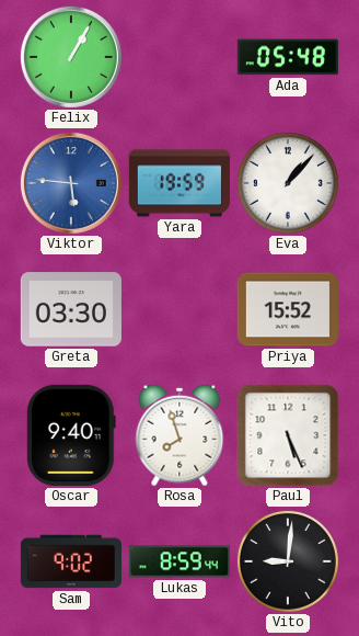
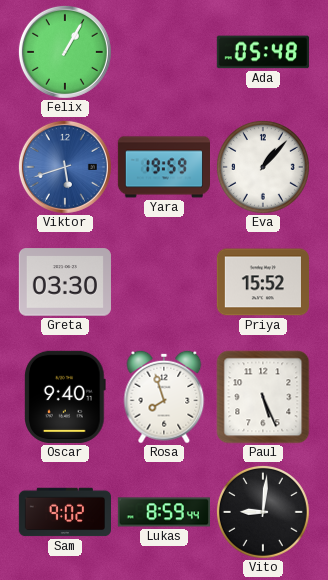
Viktor: 5:46 -> 5:42 (65, 167)
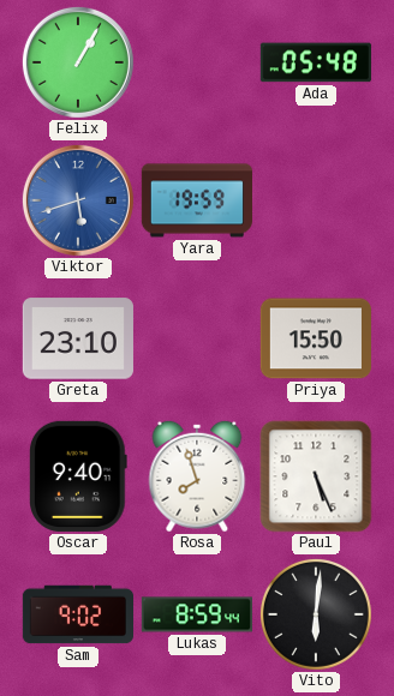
Eva: 1:07 -> none (263, 167)
Greta: 03:30 -> 23:10 (78, 338)
Priya: 15:52 -> 15:50 (316, 338)
Vito: 9:01 -> 6:01 (316, 614)
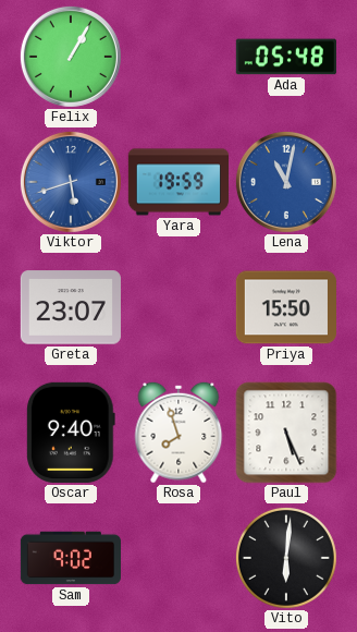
Lena: none -> 11:02 (286, 182)
Greta: 23:10 -> 23:07 (71, 307)
Lukas: 8:59 -> none (196, 614)
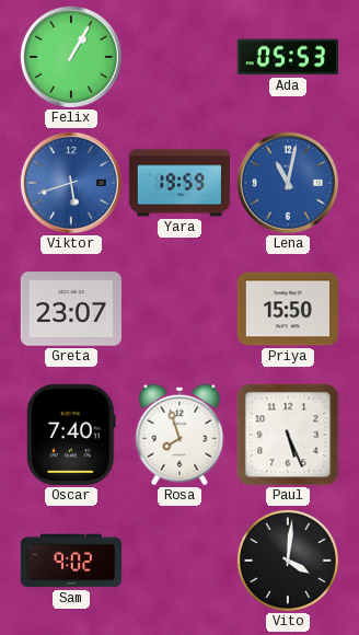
Ada: 05:48 -> 05:53 (288, 57)
Oscar: 9:40 -> 7:40 (72, 435)
Vito: 6:01 -> 4:01 (288, 561)
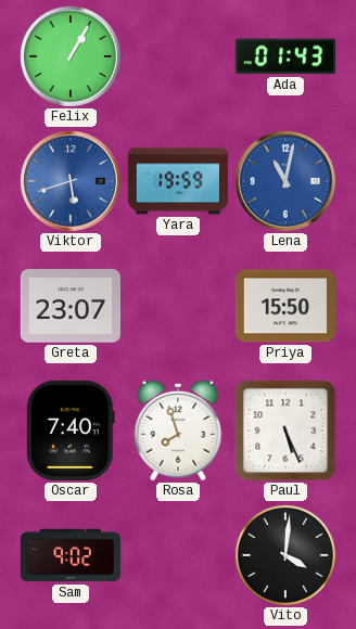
Ada: 05:53 -> 01:43 (285, 56)
